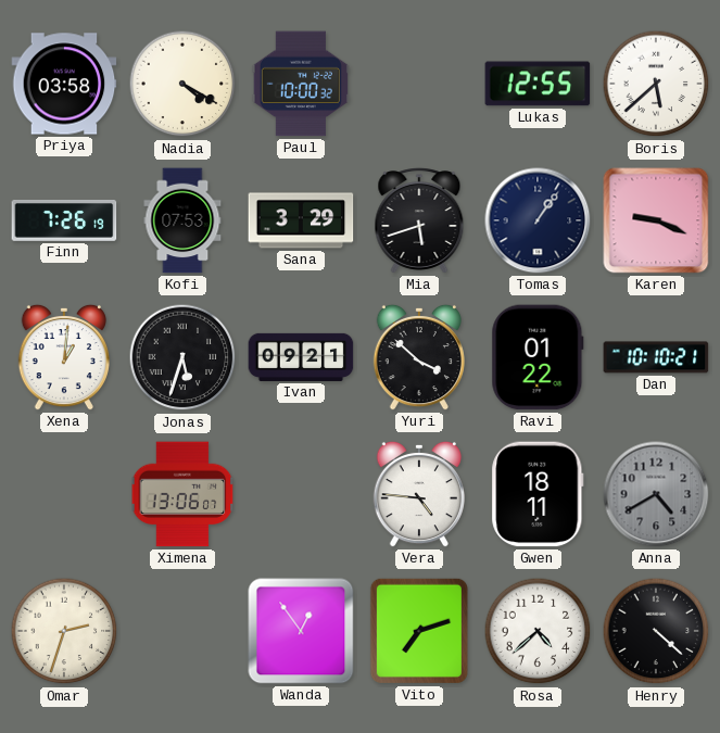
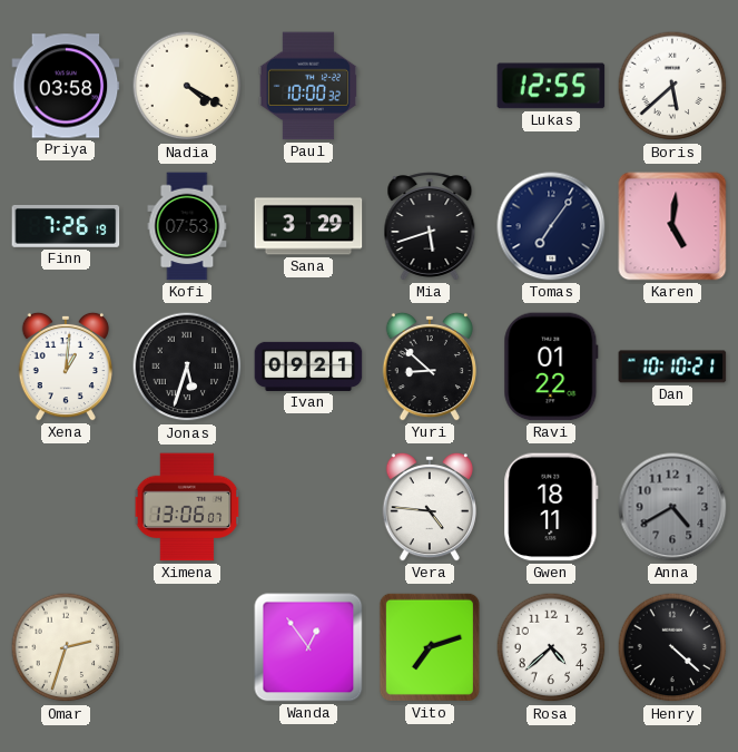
Tomas: 1:06 -> 7:06 (551, 226)
Karen: 9:19 -> 5:01 (672, 226)
Yuri: 3:52 -> 8:52 (429, 367)
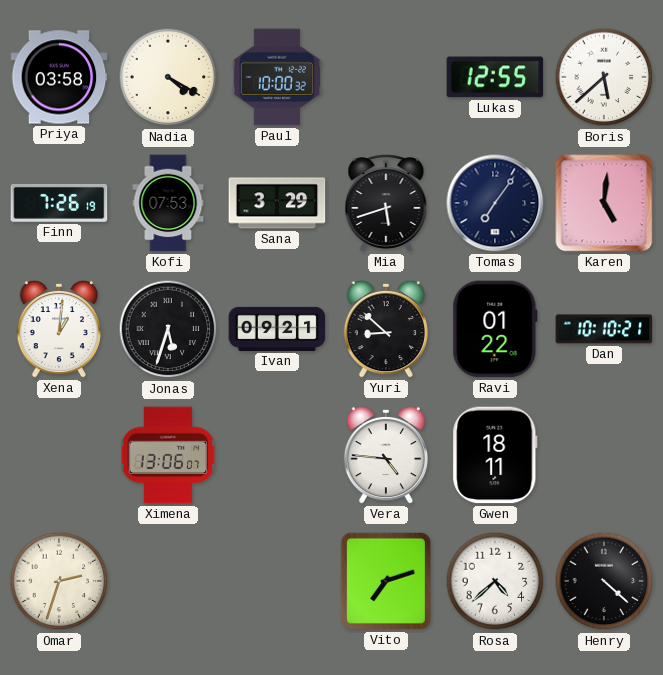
Anna: 4:40 -> none (672, 507)
Wanda: 12:54 -> none (308, 647)
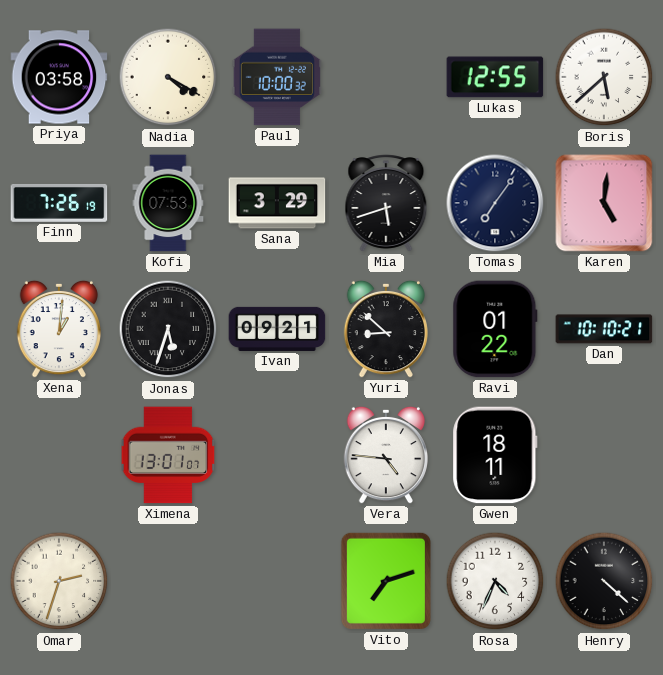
Ximena: 13:06 -> 13:01 (168, 455)
Rosa: 4:38 -> 4:34 (495, 581)
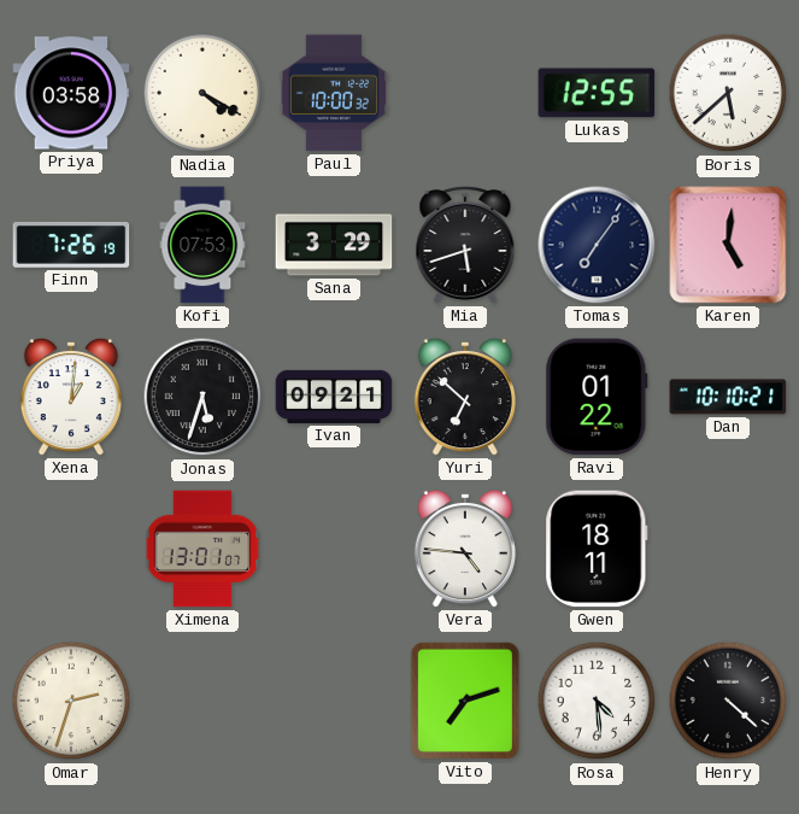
Yuri: 8:52 -> 6:52 (464, 397)
Rosa: 4:34 -> 4:29 (597, 701)
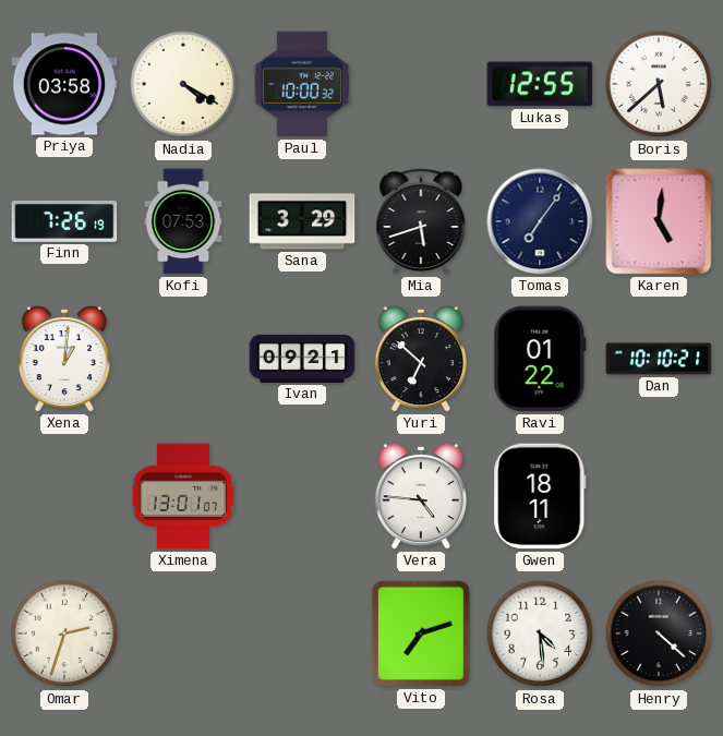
Jonas: 5:33 -> none (202, 397)
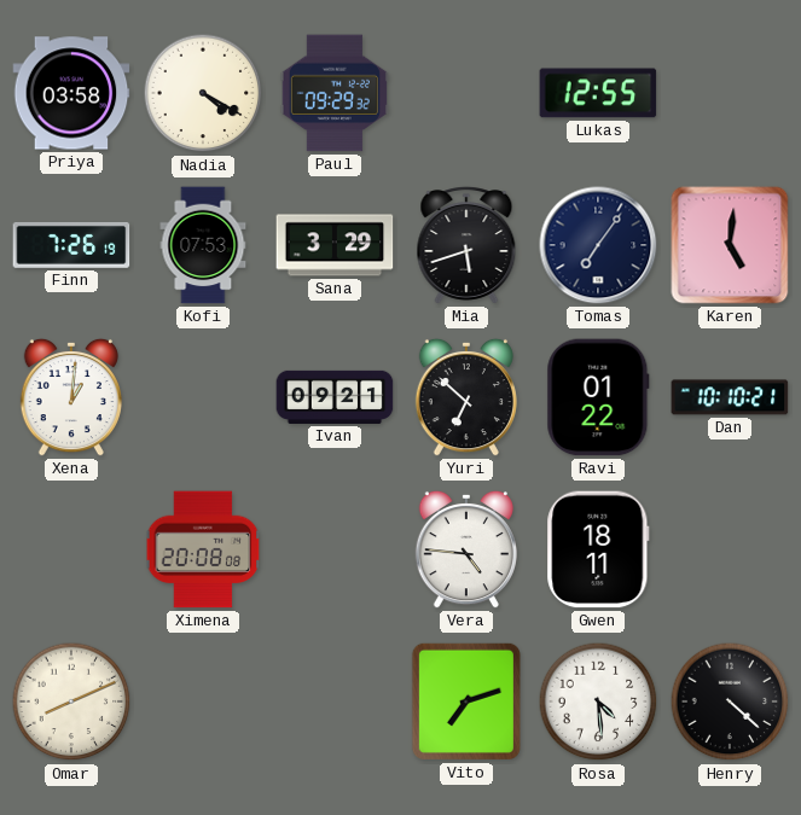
Paul: 10:00 -> 09:29 (335, 93)
Boris: 5:38 -> none (659, 84)
Ximena: 13:01 -> 20:08 (203, 549)
Omar: 2:33 -> 8:11 (71, 702)
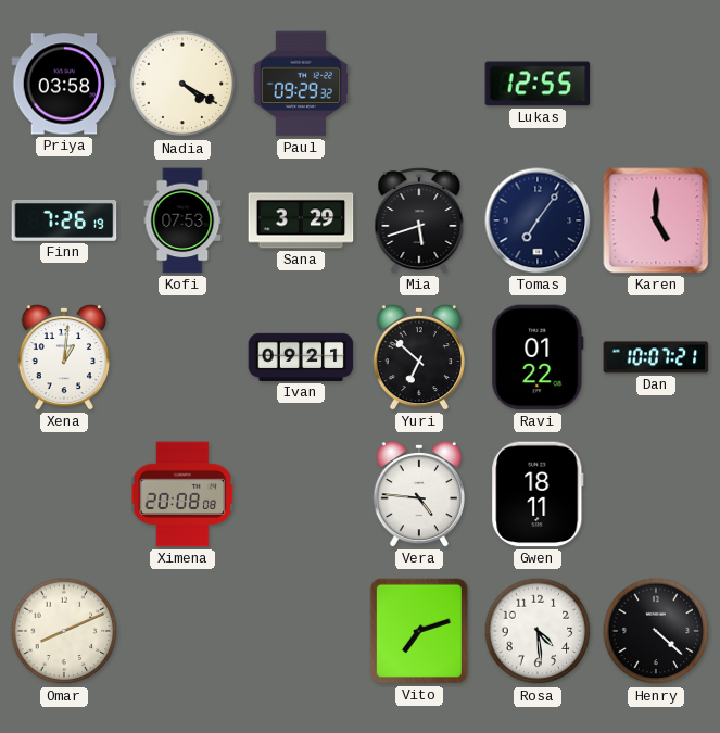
Karen: 5:01 -> 5:00 (656, 220)
Dan: 10:10 -> 10:07 (656, 357)
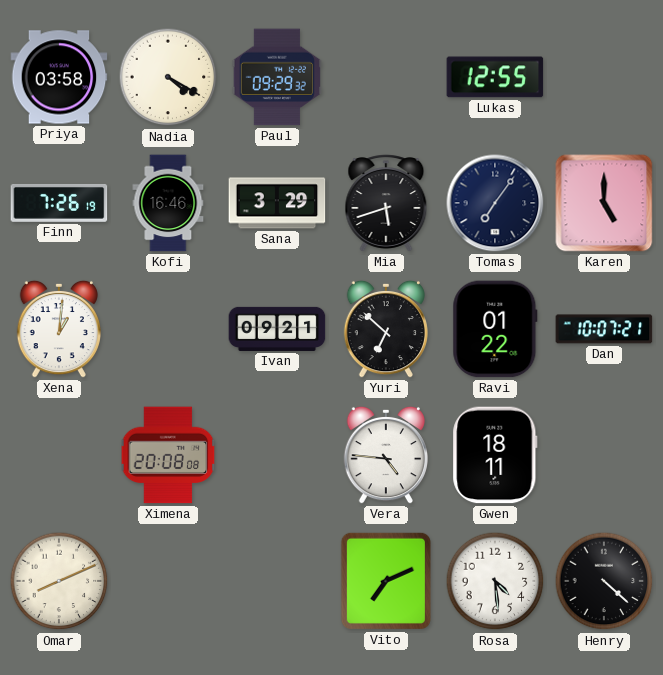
Kofi: 07:53 -> 16:46 (168, 203)
Vito: 7:12 -> 7:11 (386, 581)
